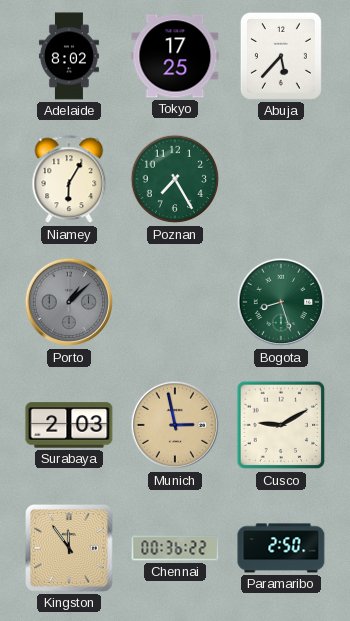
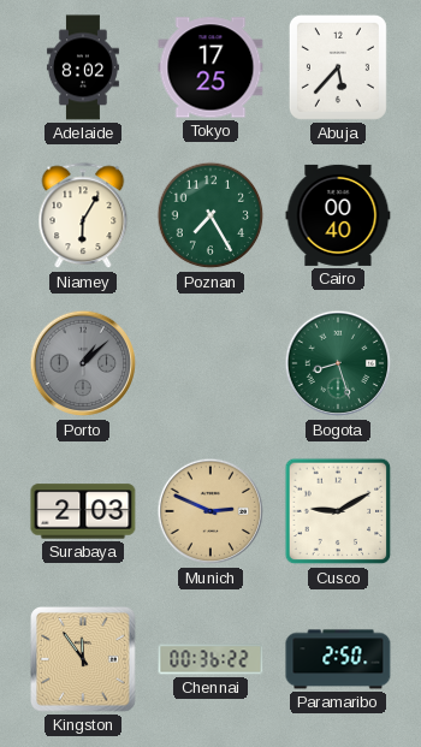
Cairo: none -> 00:40 (338, 215)
Munich: 2:58 -> 2:49 (210, 511)
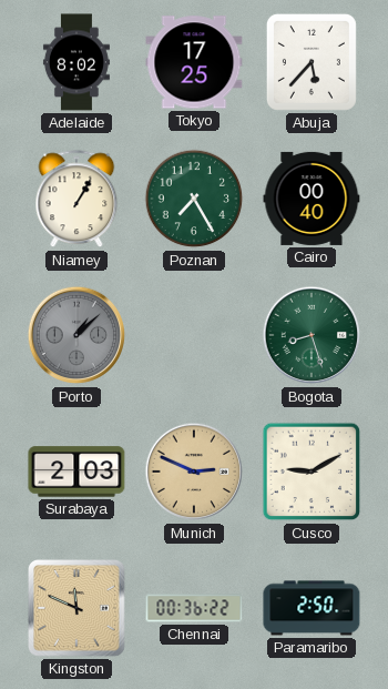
Niamey: 6:05 -> 1:05 (76, 200)
Kingston: 11:54 -> 11:49 (78, 609)
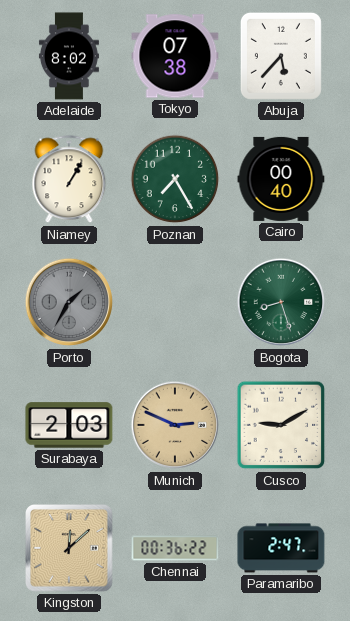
Tokyo: 17:25 -> 07:38 (175, 56)
Porto: 1:08 -> 1:35 (69, 302)
Kingston: 11:49 -> 12:08 (70, 549)
Paramaribo: 2:50 -> 2:47 (281, 548)
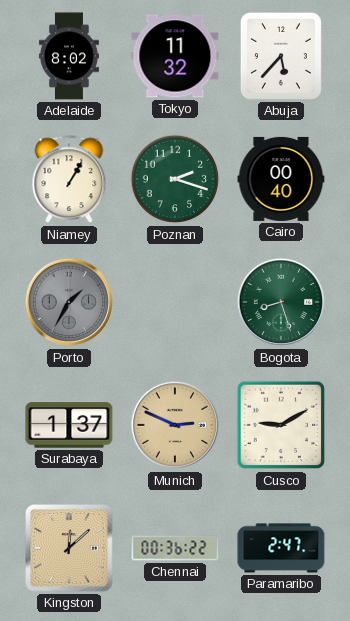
Tokyo: 07:38 -> 11:32 (175, 56)
Poznan: 7:25 -> 2:18 (175, 179)
Surabaya: 2:03 -> 1:37 (69, 425)
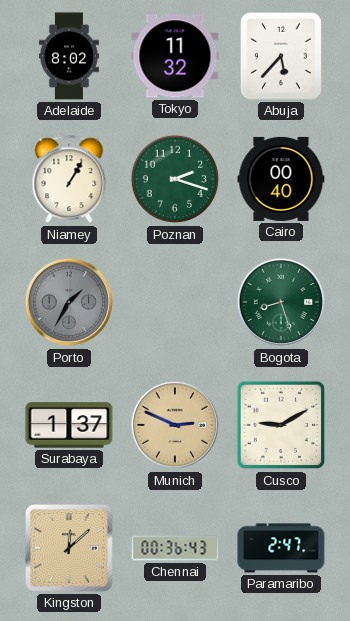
Chennai: 00:36:22 -> 00:36:43 (175, 548)
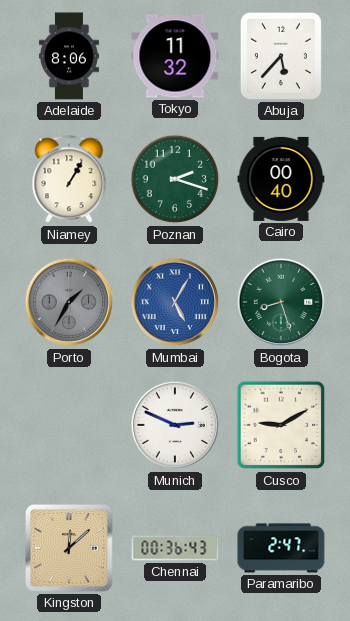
Adelaide: 8:02 -> 8:06 (69, 56)
Mumbai: none -> 5:05 (175, 302)
Surabaya: 1:37 -> none (69, 425)
Munich dial: champagne -> white (175, 425)
